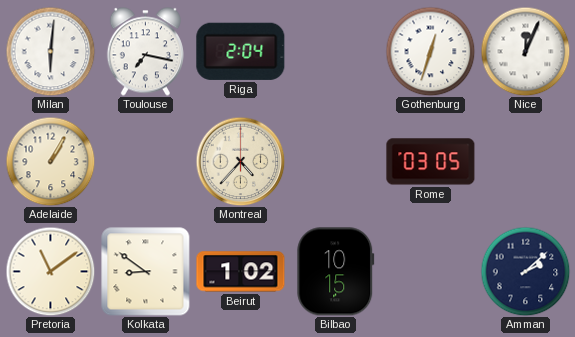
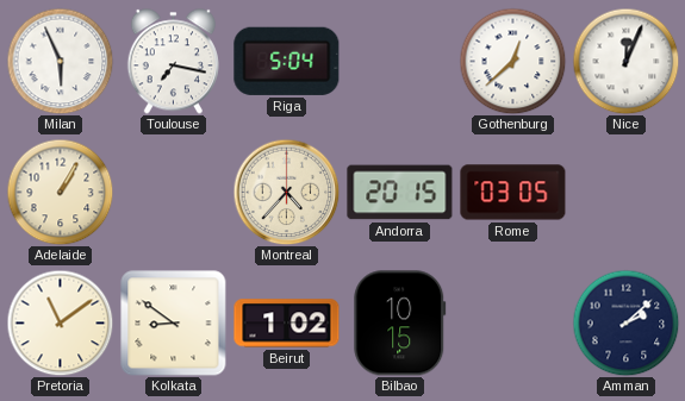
Milan: 6:01 -> 5:56 (60, 61)
Riga: 2:04 -> 5:04 (287, 61)
Gothenburg: 12:33 -> 12:38 (512, 61)
Andorra: none -> 20:15 (400, 193)
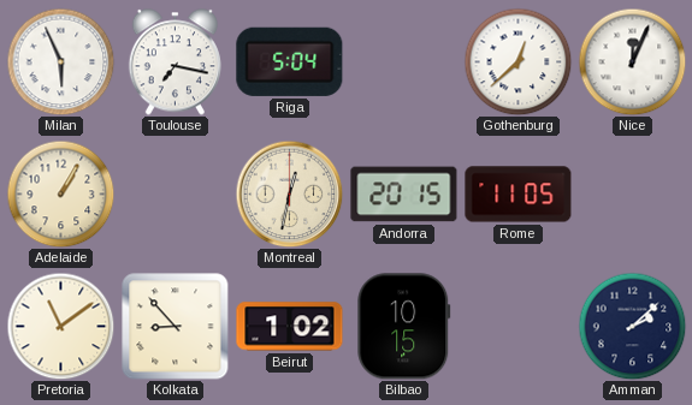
Montreal: 4:37 -> 12:32 (289, 193)
Rome: 03:05 -> 11:05 (519, 195)
Kolkata: 8:51 -> 8:53 (176, 327)
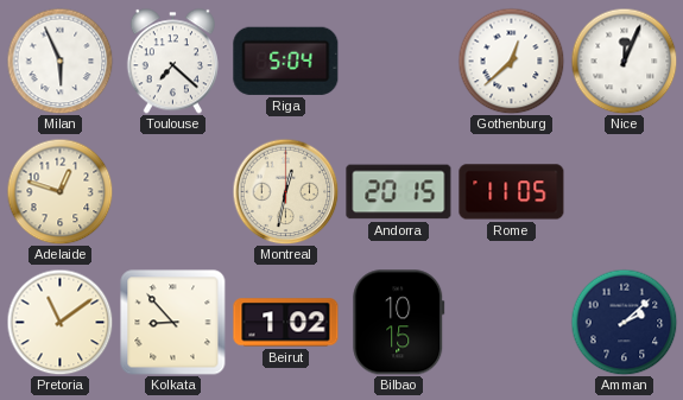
Toulouse: 7:17 -> 7:22 (172, 62)
Adelaide: 1:05 -> 12:48 (59, 191)
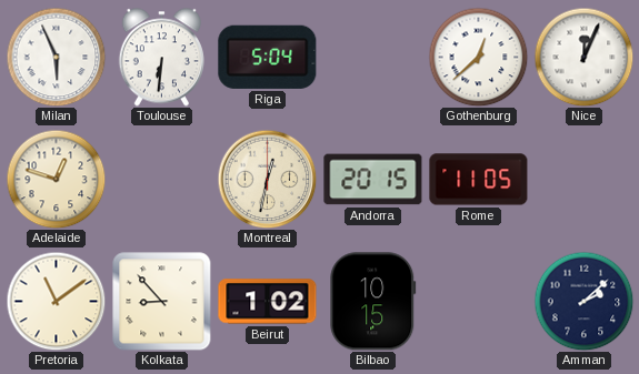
Toulouse: 7:22 -> 6:31 (161, 58)
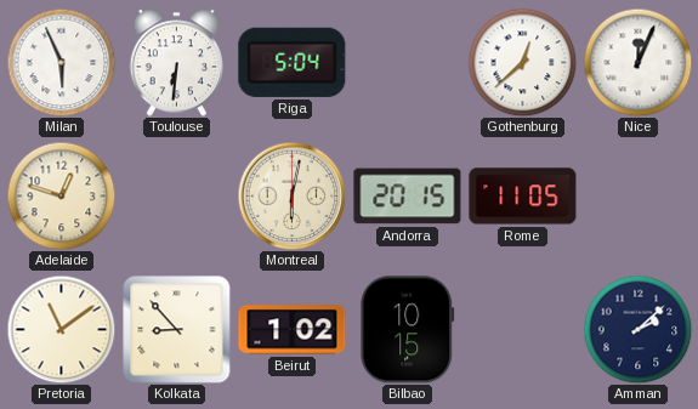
Montreal: 12:32 -> 6:02 (291, 195)
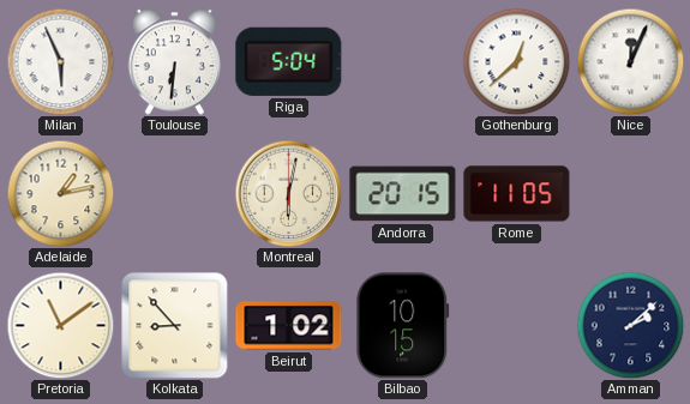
Adelaide: 12:48 -> 1:13 (60, 193)
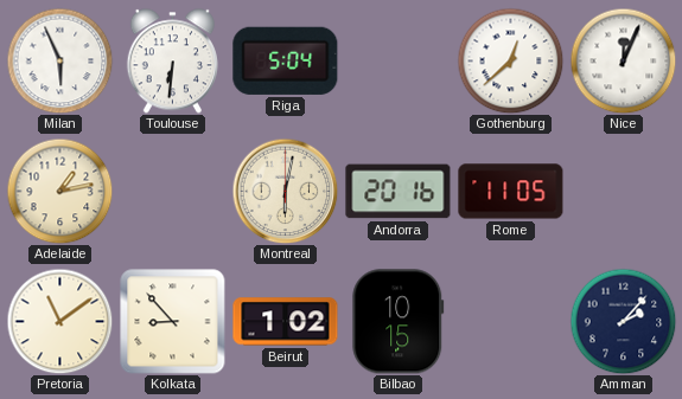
Andorra: 20:15 -> 20:16 (399, 192)
Amman: 2:08 -> 2:07 (623, 321)
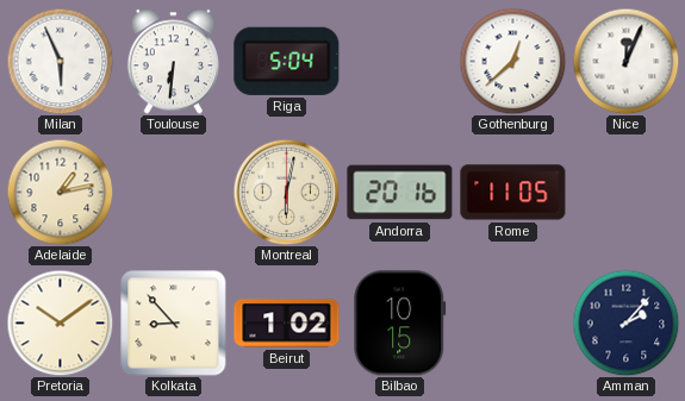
Pretoria: 11:09 -> 10:09 (60, 322)
